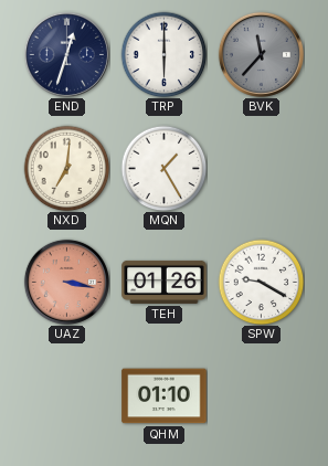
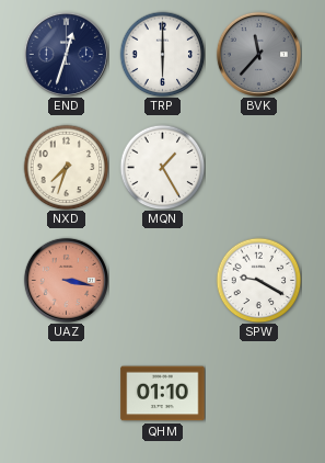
NXD: 7:01 -> 7:33 (66, 167)
TEH: 01:26 -> none (165, 282)
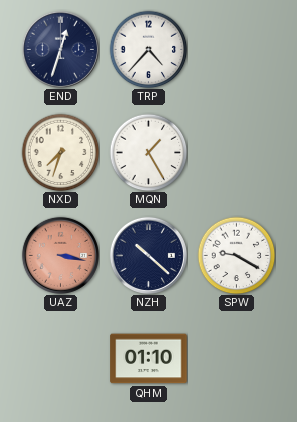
TRP: 6:00 -> 4:37 (148, 49)
BVK: 11:37 -> none (258, 54)
NZH: none -> 10:22 (148, 255)
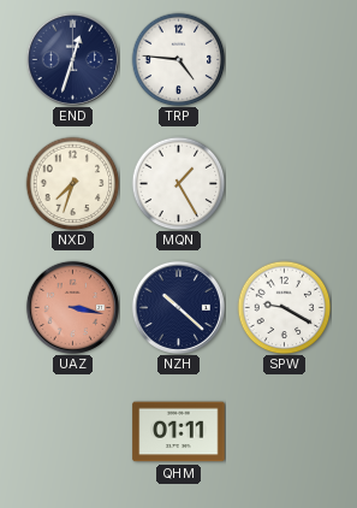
TRP: 4:37 -> 4:46 (178, 59)
QHM: 01:10 -> 01:11 (179, 432)
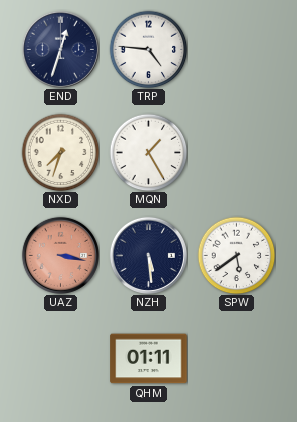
NZH: 10:22 -> 5:29 (148, 255)
SPW: 9:20 -> 5:39 (236, 255)
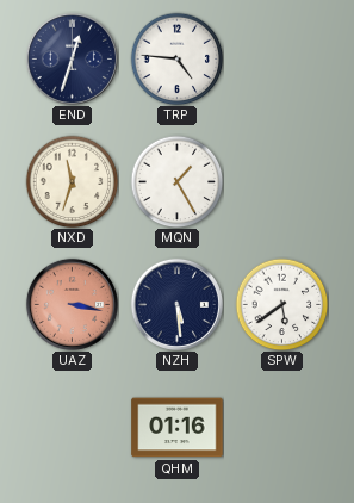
NXD: 7:33 -> 11:33 (72, 181)
QHM: 01:11 -> 01:16 (178, 428)
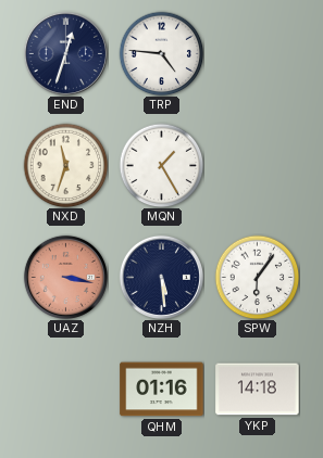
SPW: 5:39 -> 6:06 (257, 277)
YKP: none -> 14:18 (258, 390)
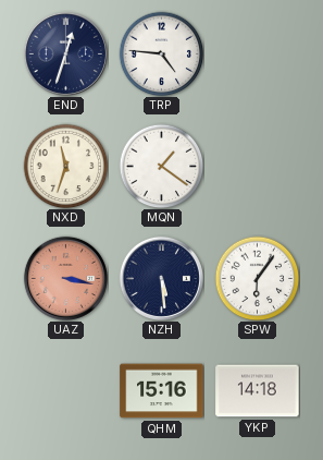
MQN: 1:25 -> 1:21 (161, 166)
QHM: 01:16 -> 15:16 (162, 391)
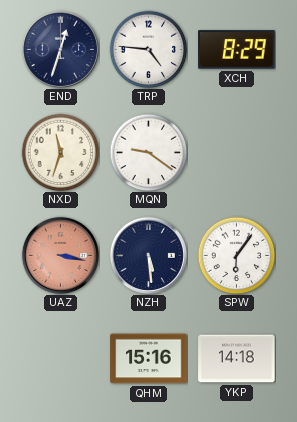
XCH: none -> 8:29 (237, 50)
MQN: 1:21 -> 9:21 (148, 152)
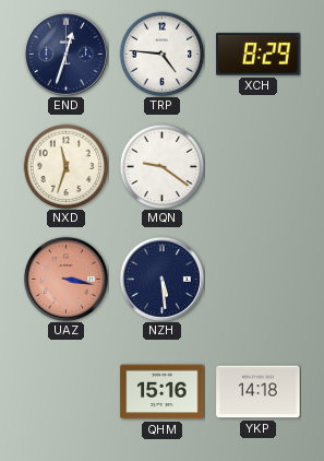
SPW: 6:06 -> none (236, 255)
